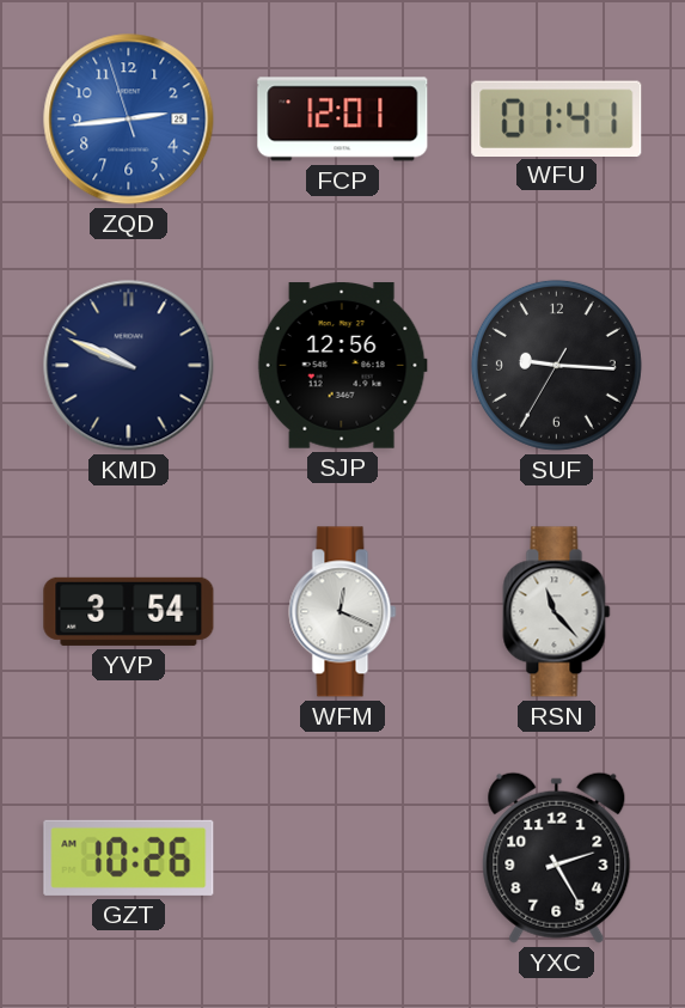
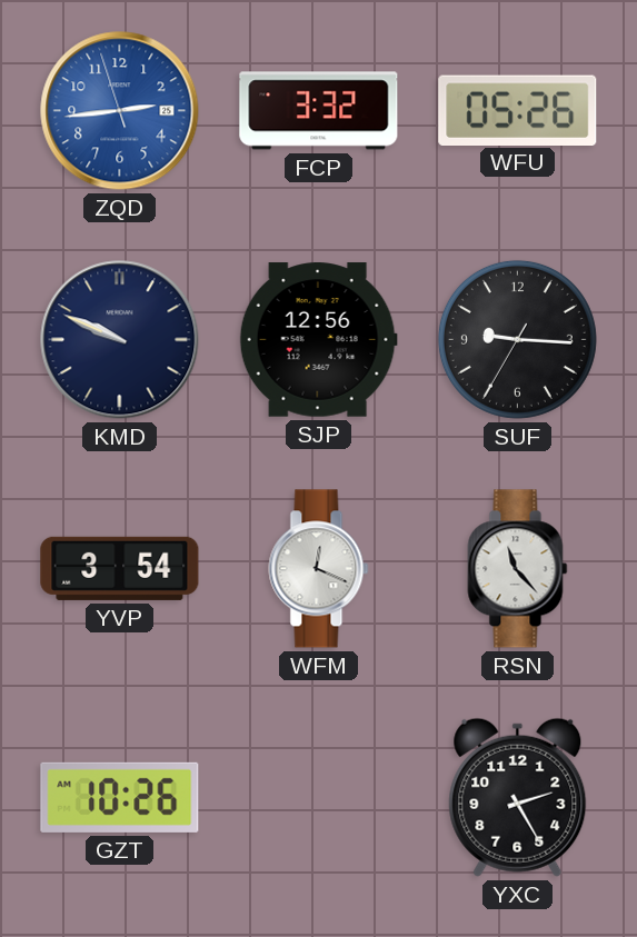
FCP: 12:01 -> 3:32 (319, 111)
WFU: 01:41 -> 05:26 (518, 110)
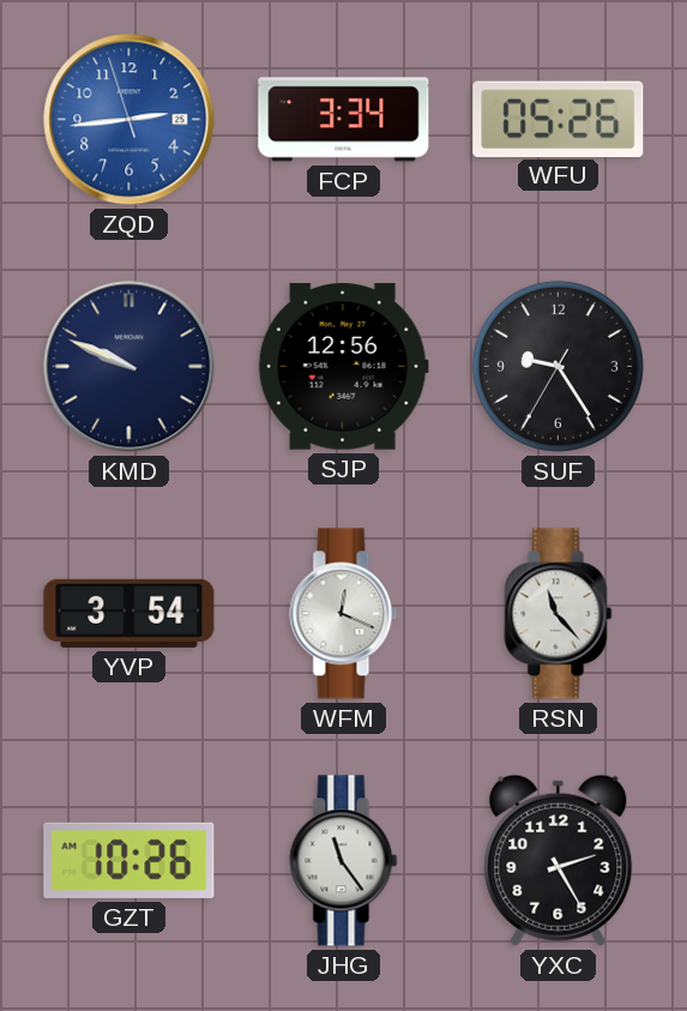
FCP: 3:32 -> 3:34 (344, 120)
SUF: 9:15 -> 9:24 (558, 366)
JHG: none -> 11:24 (344, 861)
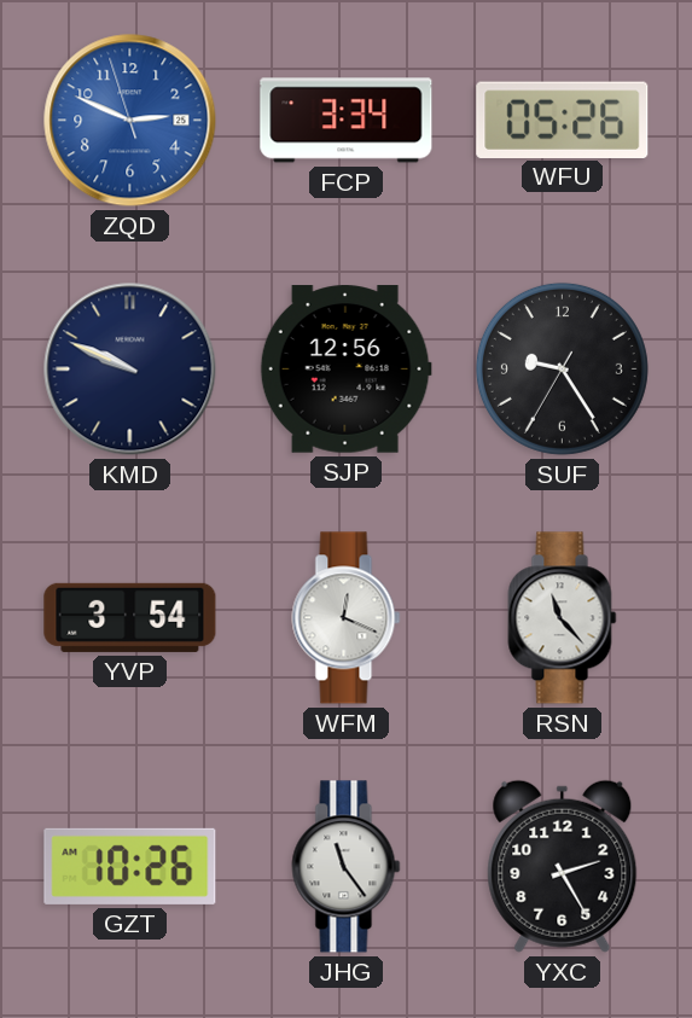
ZQD: 2:43 -> 2:48 (130, 121)
